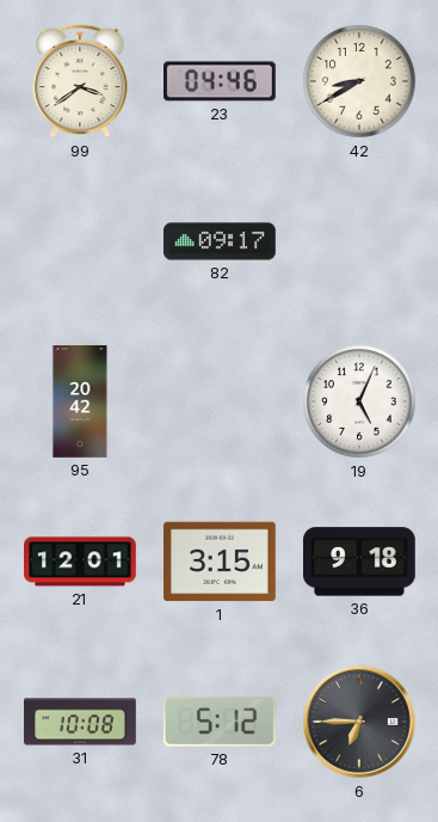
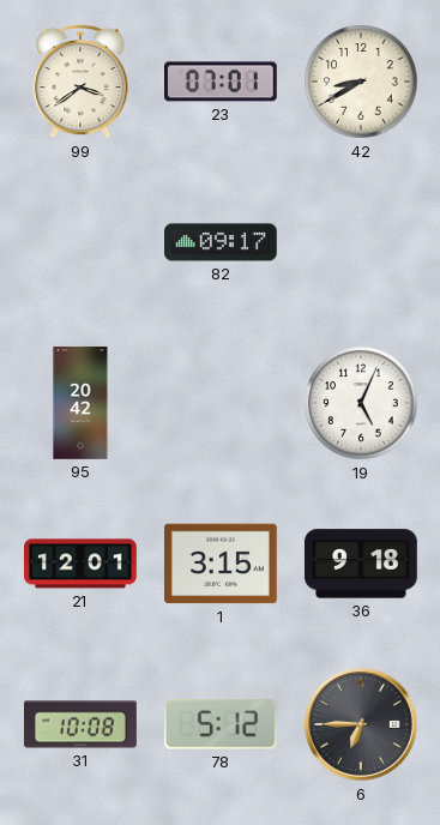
23: 04:46 -> 07:01 (222, 82)
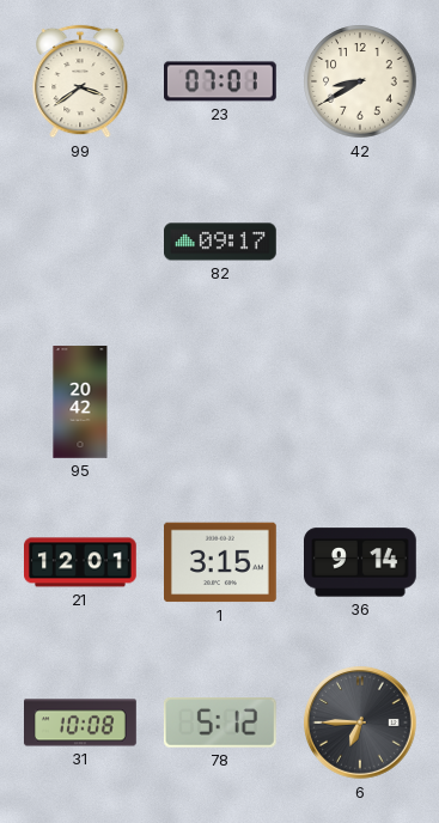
19: 5:04 -> none (361, 403)
36: 9:18 -> 9:14 (361, 562)
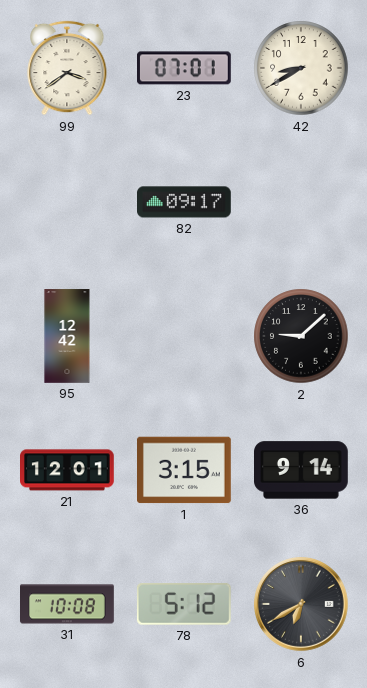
95: 20:42 -> 12:42 (67, 336)
2: none -> 9:08 (301, 336)
6: 6:45 -> 6:40 (301, 604)
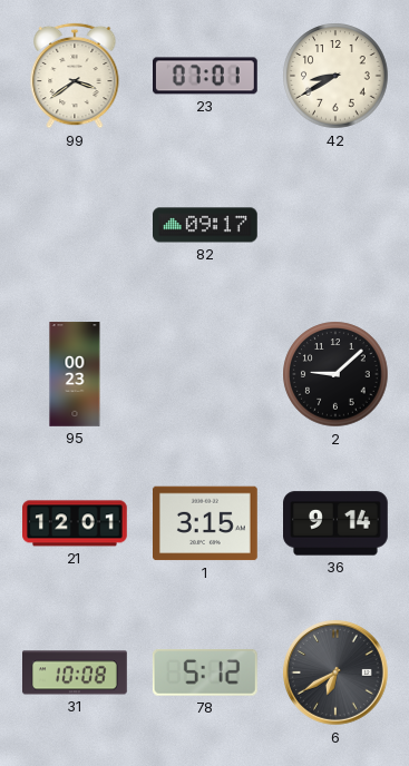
95: 12:42 -> 00:23 (75, 374)
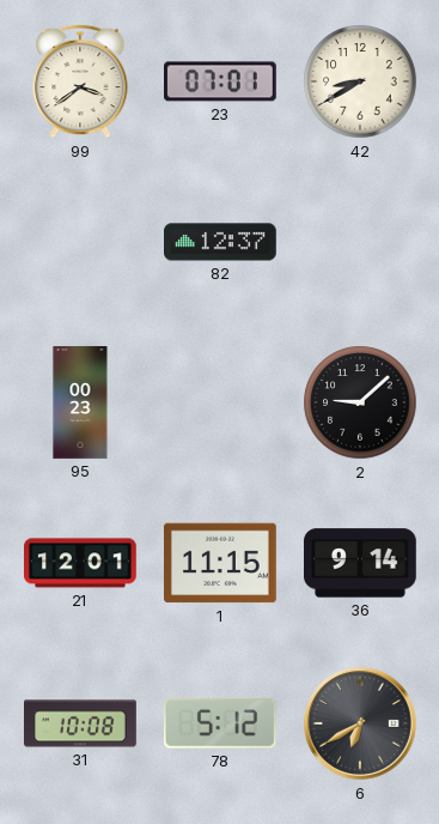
82: 09:17 -> 12:37 (221, 242)
1: 3:15 -> 11:15 (221, 563)
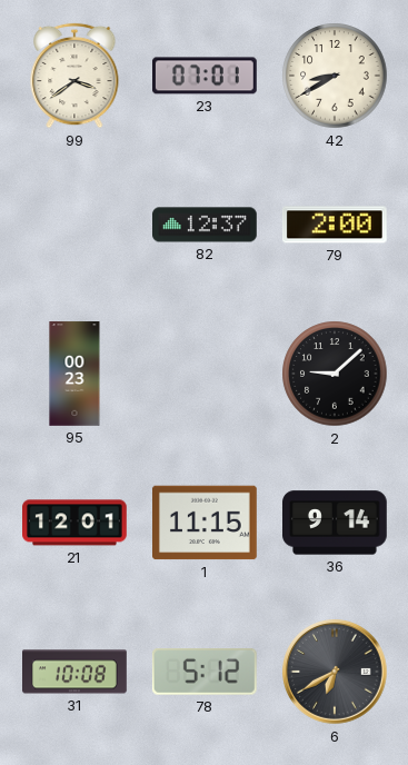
79: none -> 2:00 (335, 225)
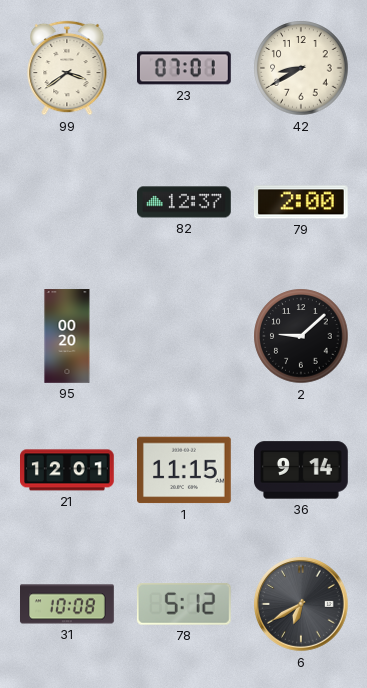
95: 00:23 -> 00:20 (67, 336)
